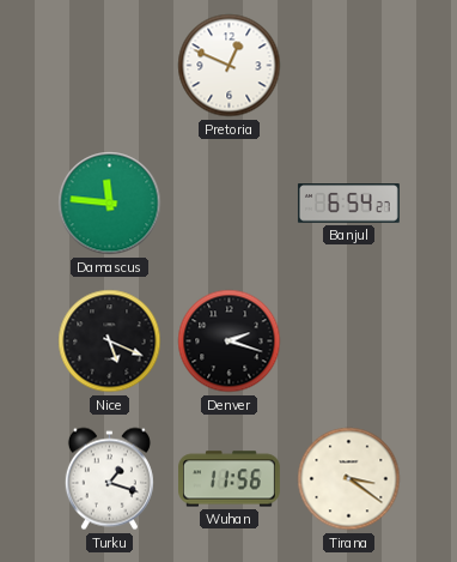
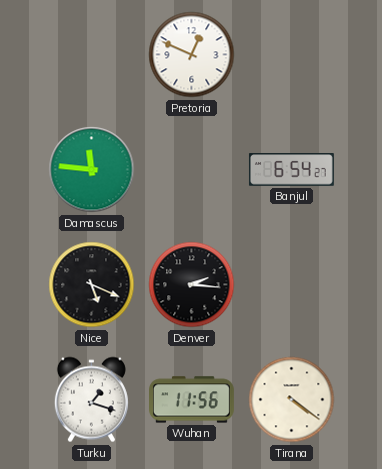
Denver: 2:18 -> 2:16 (192, 285)
Tirana: 3:21 -> 4:21 (292, 400)
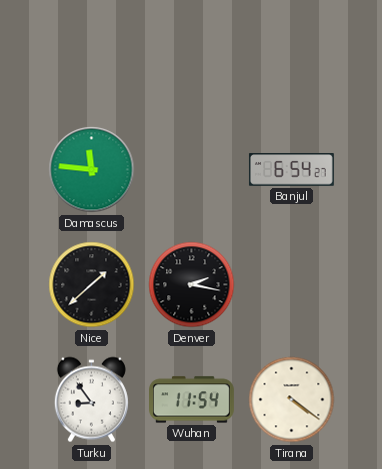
Pretoria: 12:49 -> none (192, 55)
Nice: 5:19 -> 1:38 (92, 285)
Denver: 2:16 -> 2:17 (192, 285)
Turku: 1:18 -> 8:54 (91, 400)
Wuhan: 11:56 -> 11:54 (192, 400)
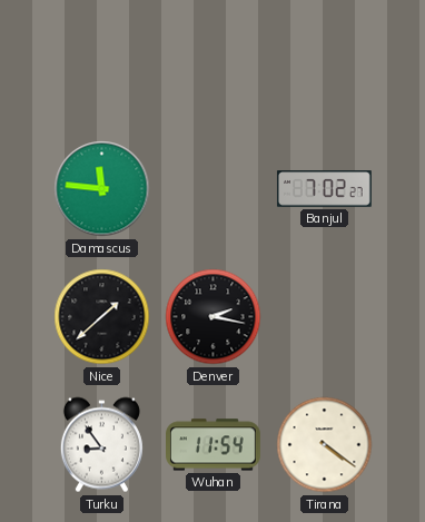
Banjul: 6:54 -> 7:02 (325, 189)
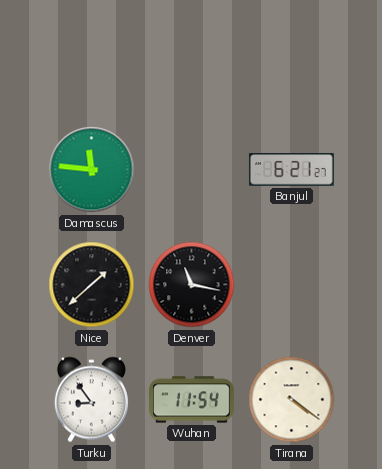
Banjul: 7:02 -> 6:21 (292, 170)
Denver: 2:17 -> 11:17 (192, 285)
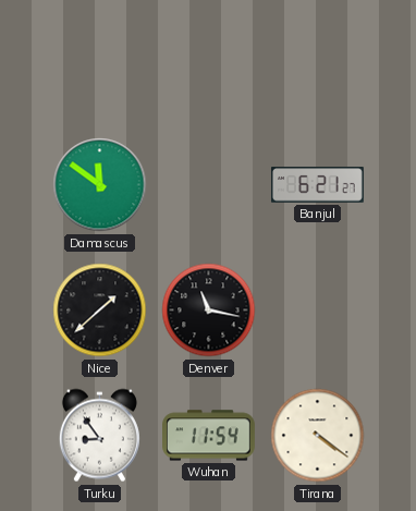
Damascus: 11:46 -> 11:51 (100, 185)
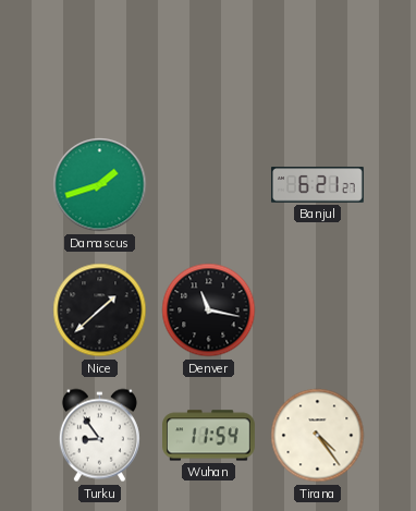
Damascus: 11:51 -> 1:42 (100, 185)
Tirana: 4:21 -> 4:24 (318, 436)
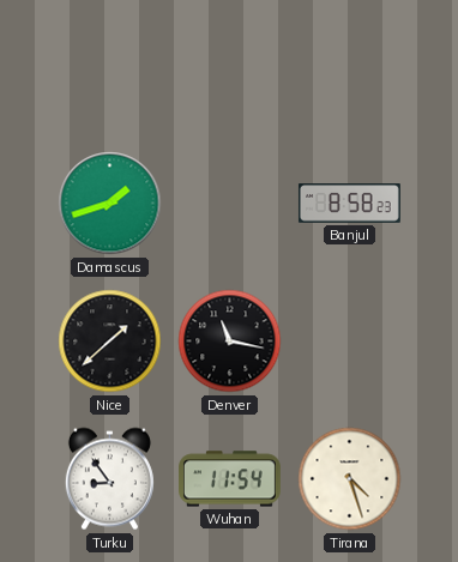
Banjul: 6:21 -> 8:58 (350, 204)
Tirana: 4:24 -> 4:27 (350, 479)
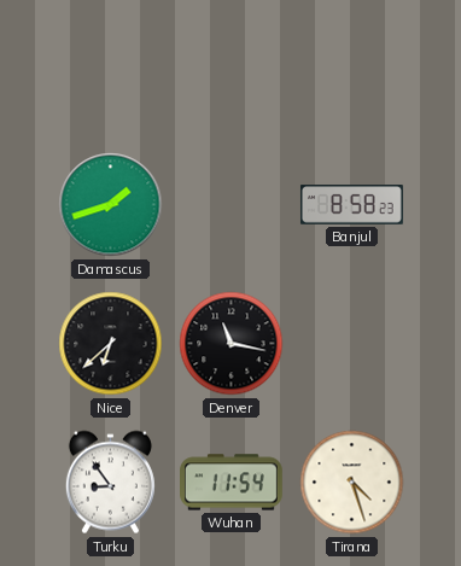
Nice: 1:38 -> 6:38 (111, 344)
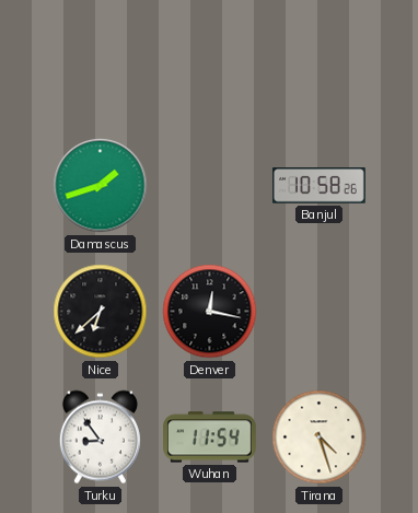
Banjul: 8:58 -> 10:58 (320, 186)
Denver: 11:17 -> 12:17 (210, 312)
